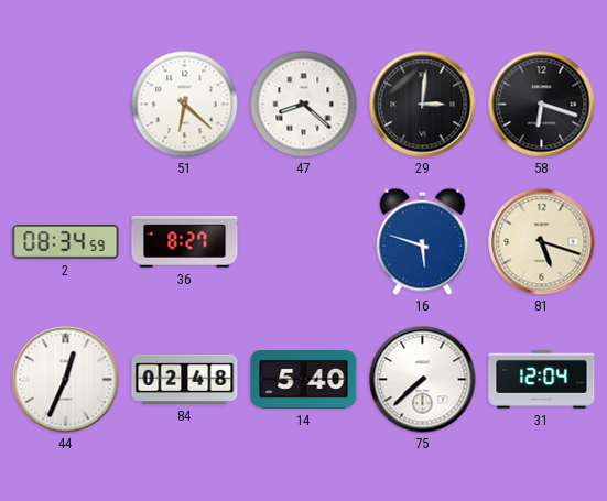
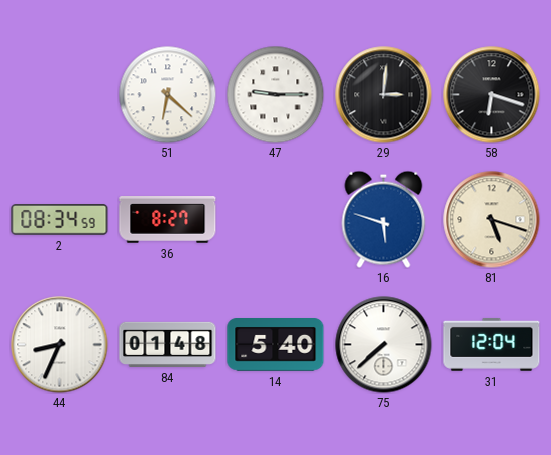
47: 8:22 -> 9:15 (275, 94)
44: 12:34 -> 8:34 (60, 345)
84: 02:48 -> 01:48 (168, 344)
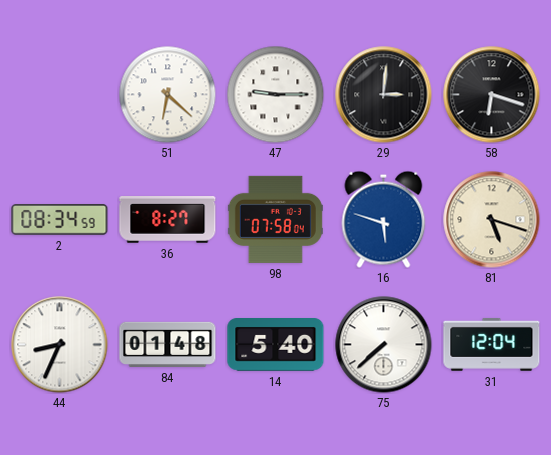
98: none -> 07:58 (275, 219)
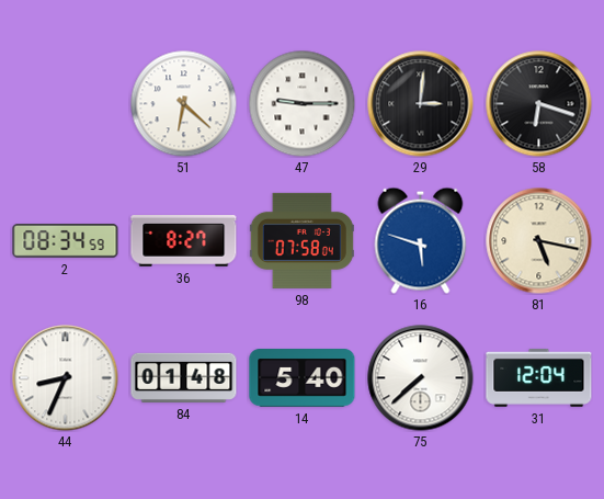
81: 5:18 -> 5:17 (539, 241)
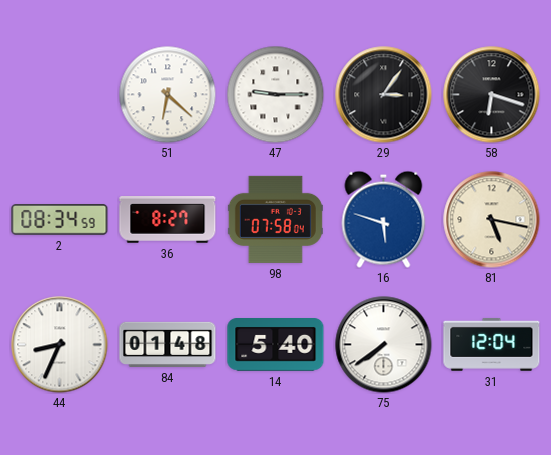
29: 3:01 -> 3:06 (384, 95)
75: 7:38 -> 7:39 (384, 345)
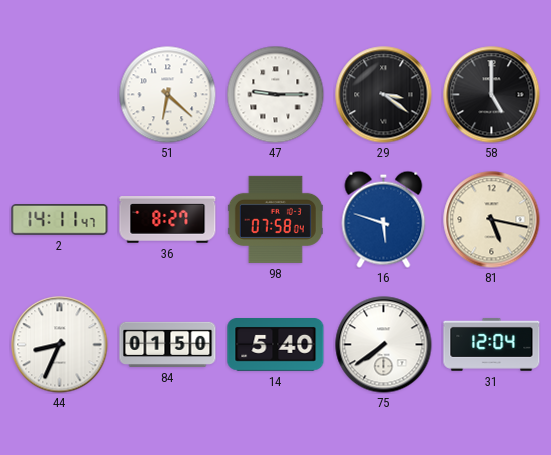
29: 3:06 -> 3:21 (384, 95)
58: 6:18 -> 5:00 (492, 95)
2: 08:34 -> 14:11 (60, 220)
84: 01:48 -> 01:50 (168, 344)
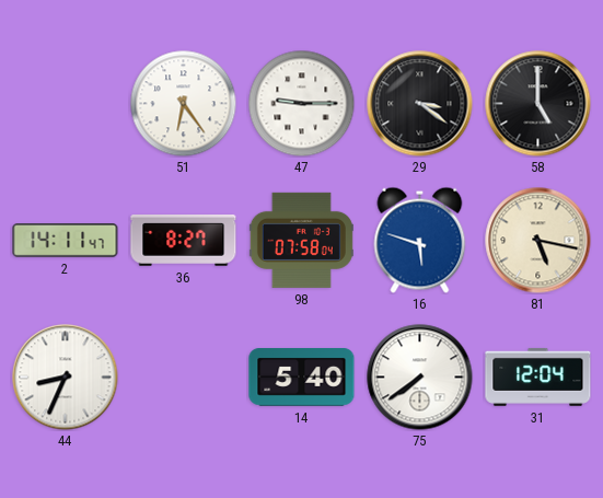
51: 6:22 -> 6:24 (183, 103)
84: 01:50 -> none (168, 344)
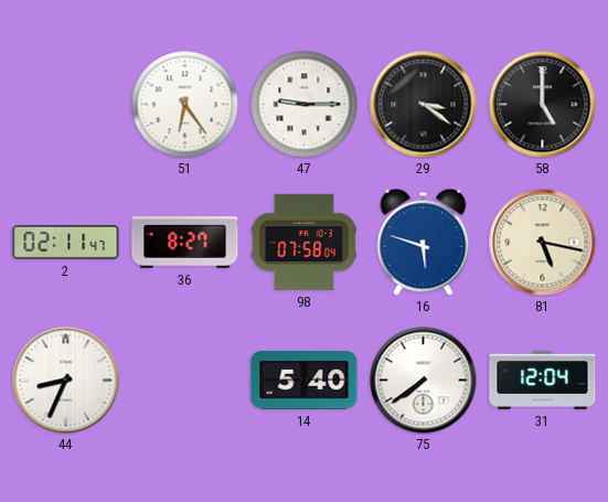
2: 14:11 -> 02:11 (66, 243)
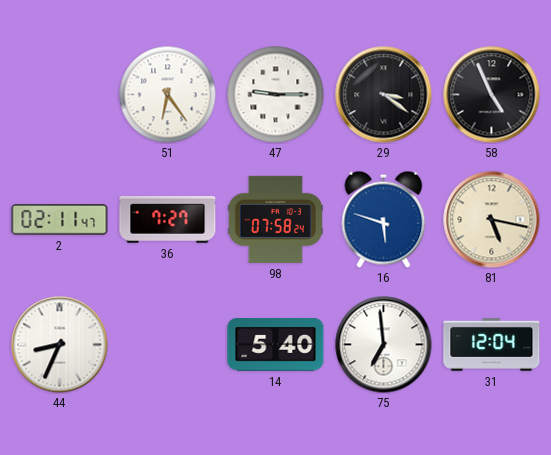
58: 5:00 -> 4:56 (492, 95)
36: 8:27 -> 7:27 (168, 220)
98: 07:58:04 -> 07:58:24 (275, 219)
75: 7:39 -> 6:59 (384, 345)
